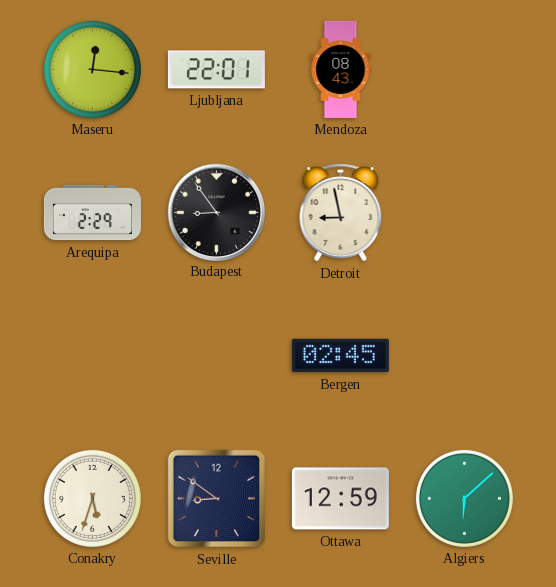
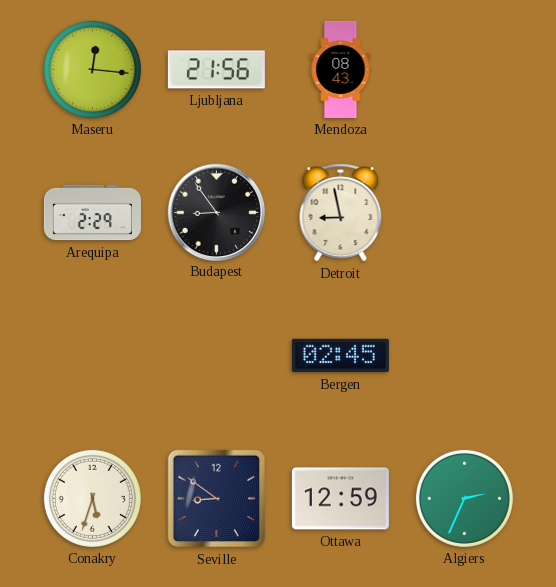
Ljubljana: 22:01 -> 21:56 (216, 70)
Algiers: 6:08 -> 2:34 (464, 498)
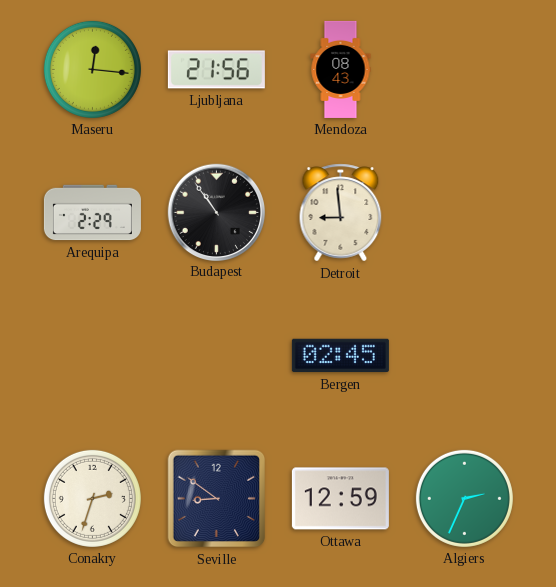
Budapest: 8:54 -> 10:54 (216, 212)
Detroit: 8:58 -> 8:59 (341, 213)
Conakry: 5:33 -> 2:33 (92, 498)
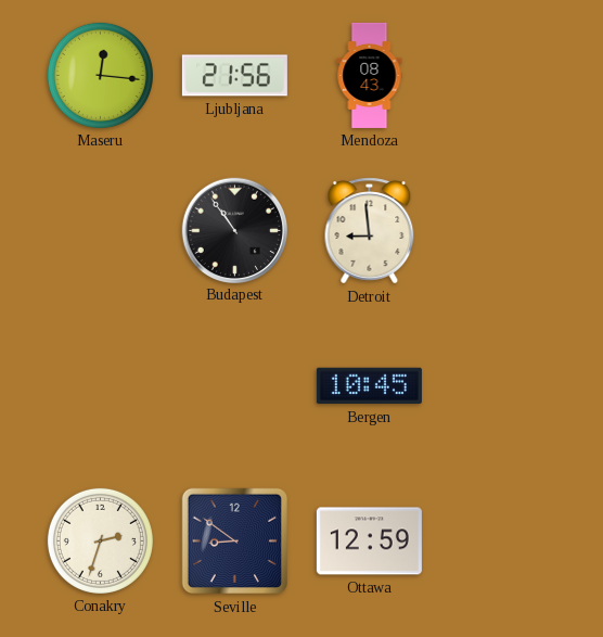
Arequipa: 2:29 -> none (92, 213)
Bergen: 02:45 -> 10:45 (369, 386)
Algiers: 2:34 -> none (464, 498)
